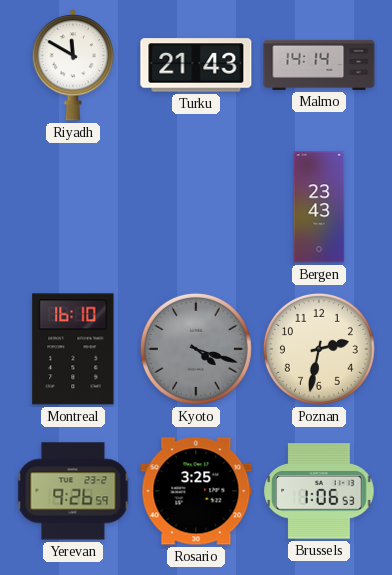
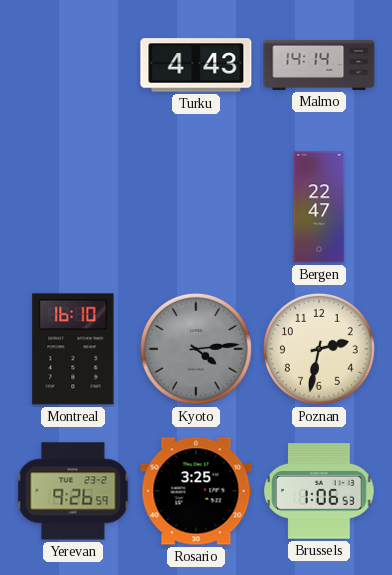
Riyadh: 11:50 -> none (72, 65)
Turku: 21:43 -> 4:43 (196, 65)
Bergen: 23:43 -> 22:47 (319, 207)
Kyoto: 4:18 -> 4:14 (196, 349)
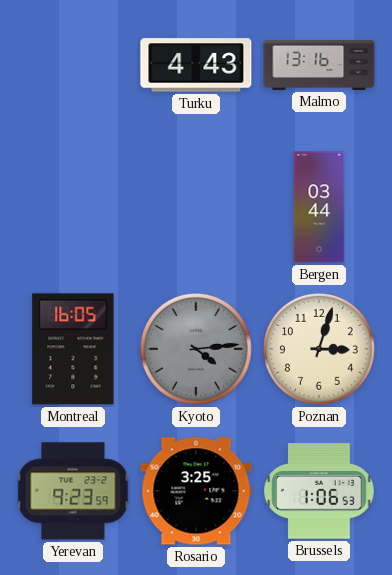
Malmo: 14:14 -> 13:16 (319, 65)
Bergen: 22:47 -> 03:44 (319, 207)
Montreal: 16:10 -> 16:05 (73, 349)
Poznan: 2:32 -> 3:03 (319, 349)
Yerevan: 9:26 -> 9:23 (73, 491)
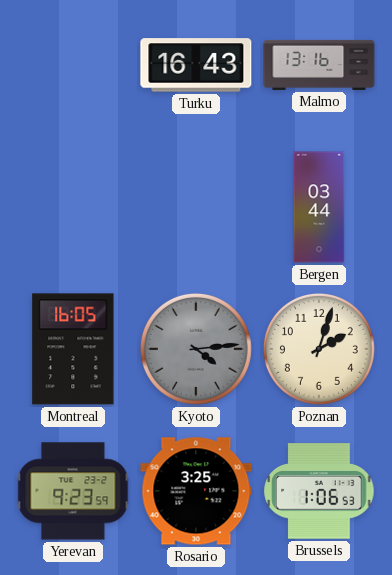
Turku: 4:43 -> 16:43 (196, 65)
Poznan: 3:03 -> 2:03 (319, 349)
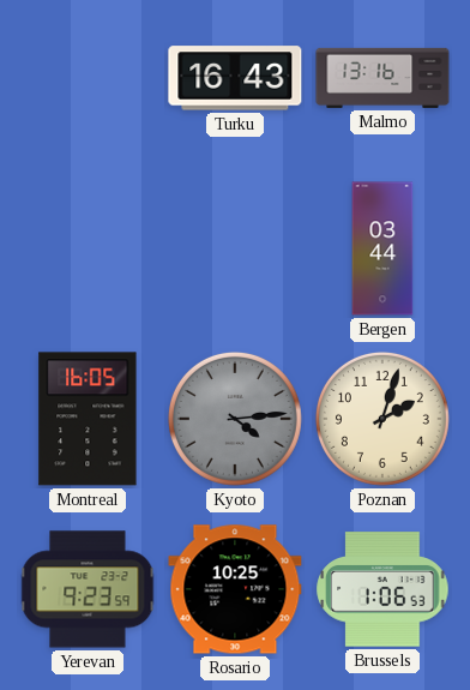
Rosario: 3:25 -> 10:25 (235, 589)
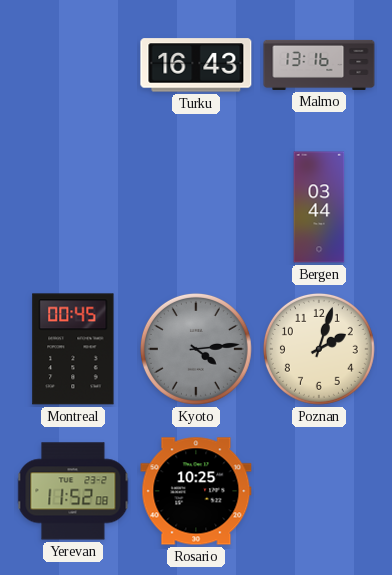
Montreal: 16:05 -> 00:45 (73, 349)
Yerevan: 9:23 -> 11:52 (73, 491)
Brussels: 1:06 -> none (382, 589)
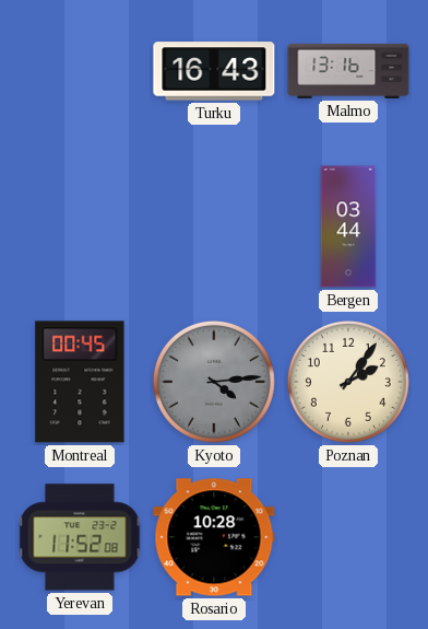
Poznan: 2:03 -> 2:06 (348, 382)
Rosario: 10:25 -> 10:28 (214, 537)
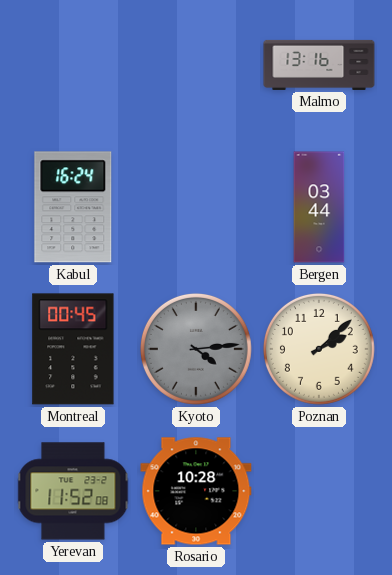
Turku: 16:43 -> none (214, 71)
Kabul: none -> 16:24 (73, 207)
Poznan: 2:06 -> 2:08 (319, 349)
